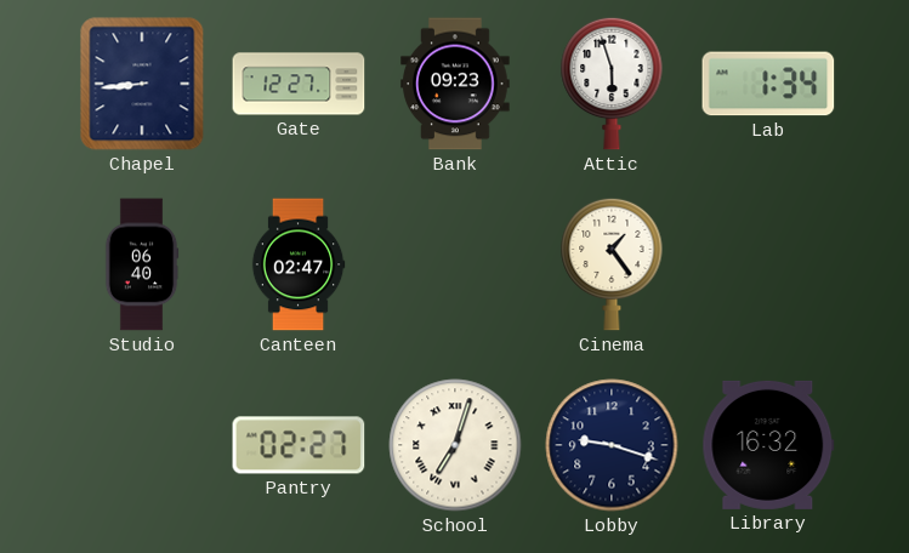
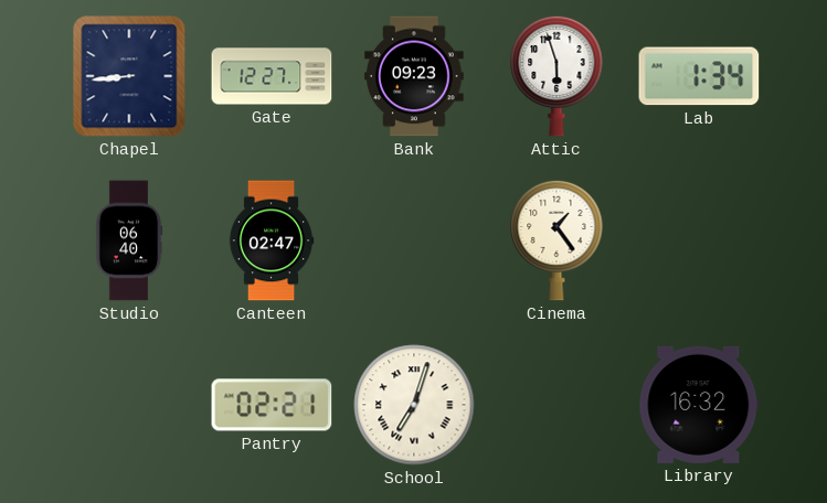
Pantry: 02:27 -> 02:21 (272, 405)
Lobby: 9:18 -> none (612, 445)
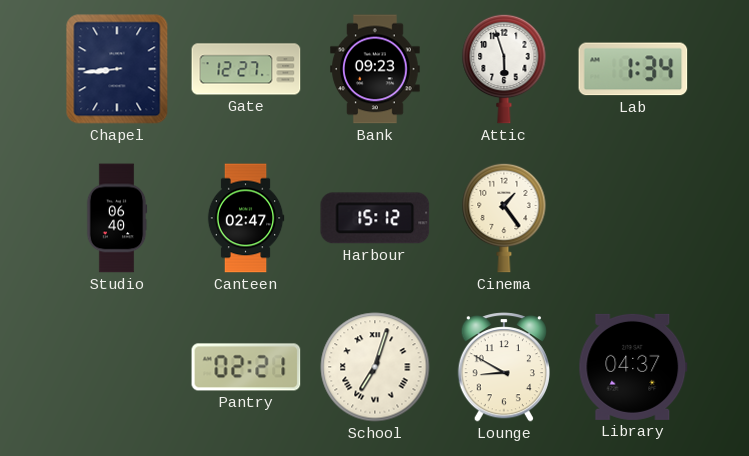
Harbour: none -> 15:12 (375, 218)
Lounge: none -> 8:50 (504, 367)
Library: 16:32 -> 04:37 (633, 367)
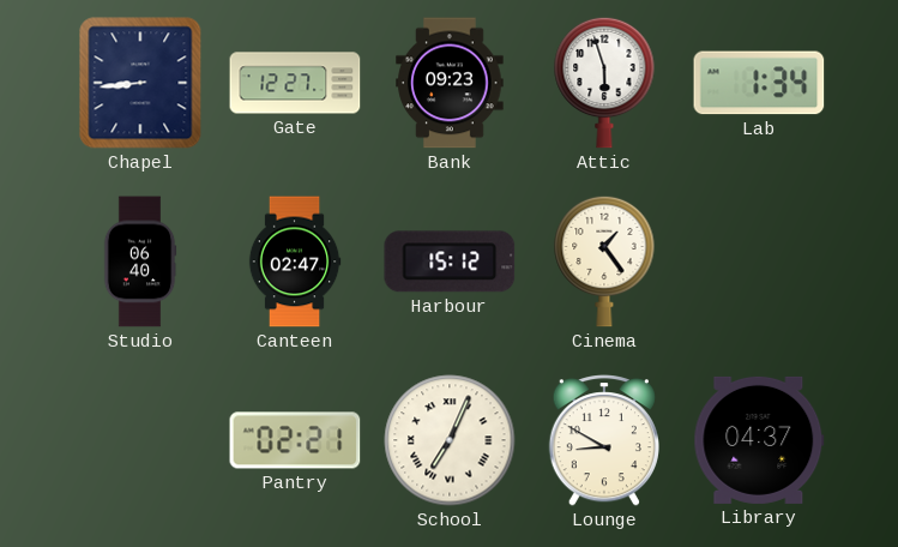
School: 7:03 -> 7:04 (450, 440)
